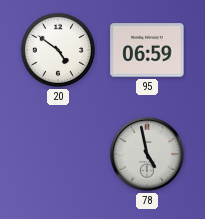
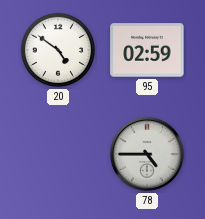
95: 06:59 -> 02:59 (147, 50)
78: 4:58 -> 4:45 (147, 154)
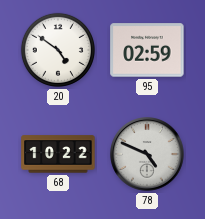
68: none -> 10:22 (58, 154)
78: 4:45 -> 4:49 (147, 154)
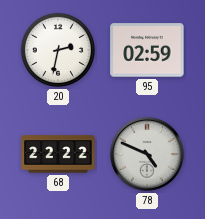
20: 4:51 -> 2:32 (58, 50)
68: 10:22 -> 22:22 (58, 154)
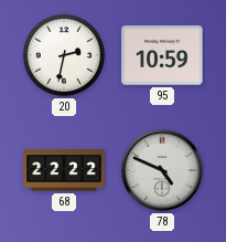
95: 02:59 -> 10:59 (162, 55)
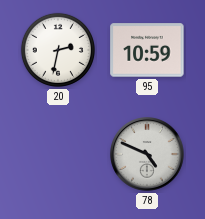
68: 22:22 -> none (64, 170)
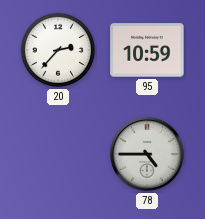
20: 2:32 -> 2:37 (58, 50)
78: 4:49 -> 4:45 (147, 154)
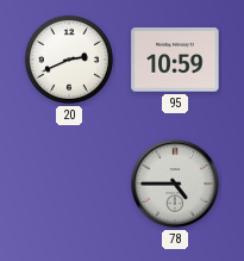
20: 2:37 -> 2:41 (69, 60)
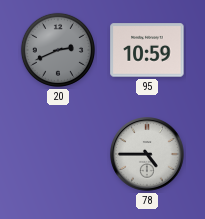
20 dial: white -> grey (58, 50)
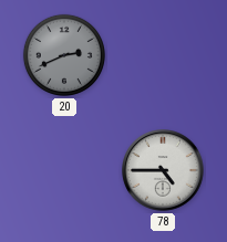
95: 10:59 -> none (147, 50)
